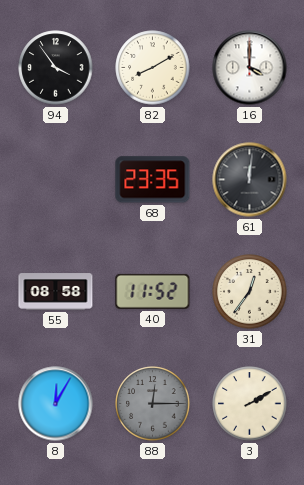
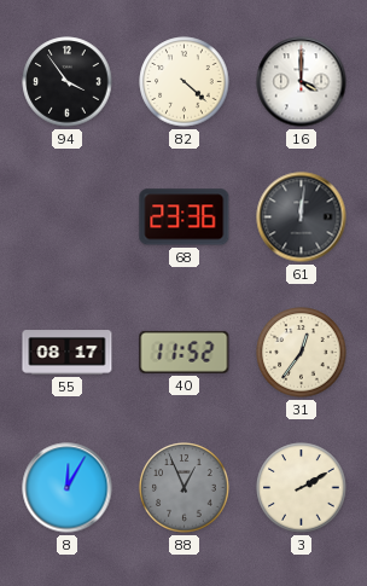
82: 8:10 -> 4:22 (185, 82)
68: 23:35 -> 23:36 (185, 217)
55: 08:58 -> 08:17 (68, 353)
88: 12:15 -> 12:56 (185, 488)
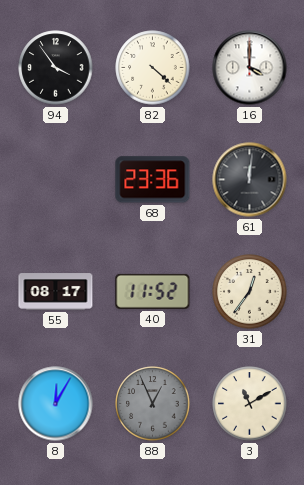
3: 2:10 -> 11:10 (250, 404)
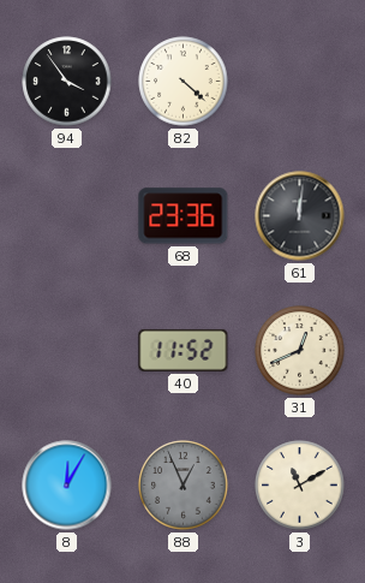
16: 4:00 -> none (250, 68)
55: 08:17 -> none (56, 292)
31: 12:36 -> 12:41 (300, 351)
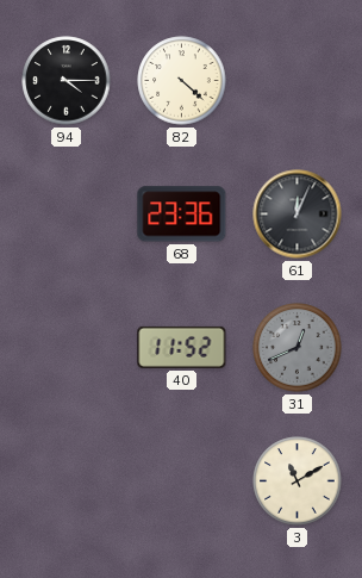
94: 3:54 -> 4:15 (67, 81)
61: 12:01 -> 12:04 (298, 215)
31 dial: cream -> grey (298, 348)
8: 12:05 -> none (67, 486)
88: 12:56 -> none (184, 486)
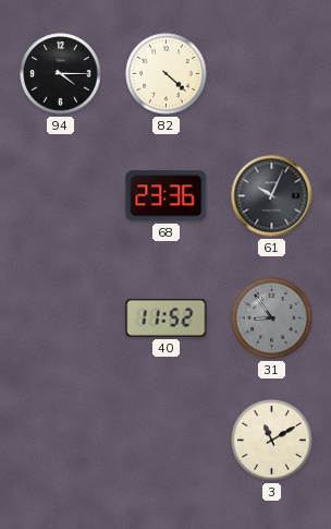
61: 12:04 -> 10:04 (272, 196)
31: 12:41 -> 8:54 (272, 318)
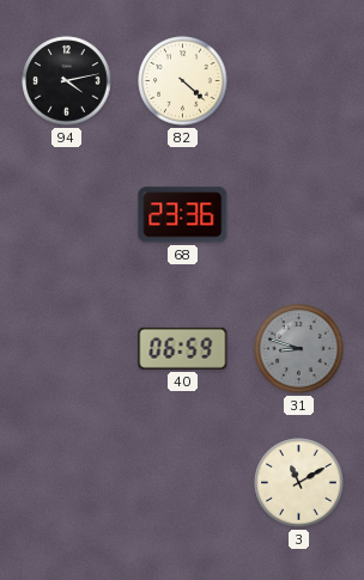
94: 4:15 -> 4:13 (67, 81)
61: 10:04 -> none (272, 196)
40: 11:52 -> 06:59 (183, 348)
31: 8:54 -> 8:48 (299, 349)
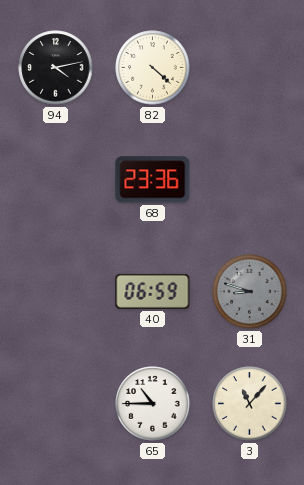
65: none -> 10:45 (153, 404)
3: 11:10 -> 11:07 (250, 404)
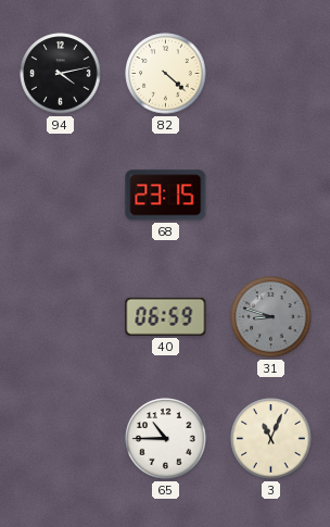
68: 23:36 -> 23:15 (166, 196)
3: 11:07 -> 11:04 (271, 439)
